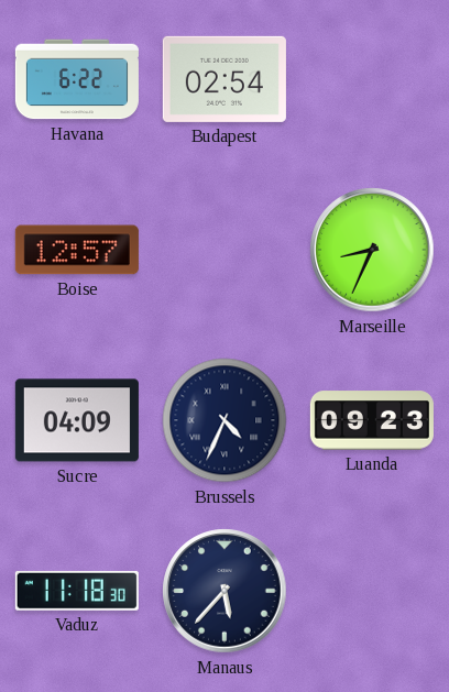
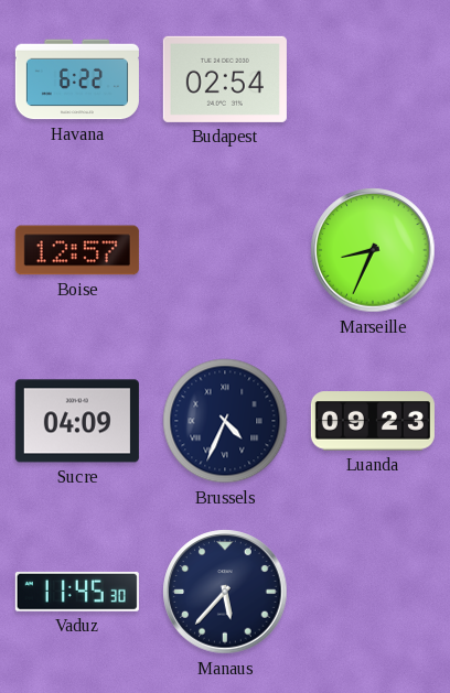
Vaduz: 11:18 -> 11:45 (77, 592)
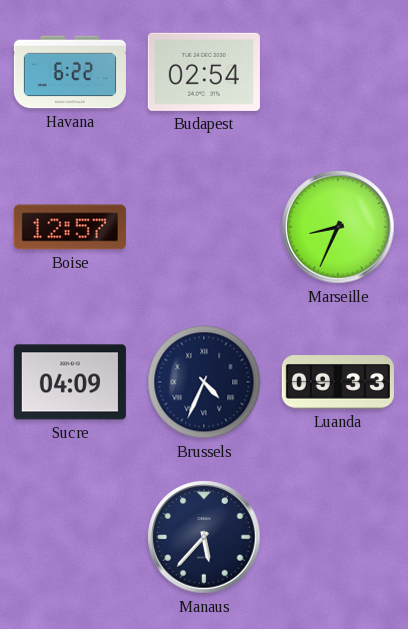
Luanda: 09:23 -> 09:33 (338, 382)
Vaduz: 11:45 -> none (77, 592)
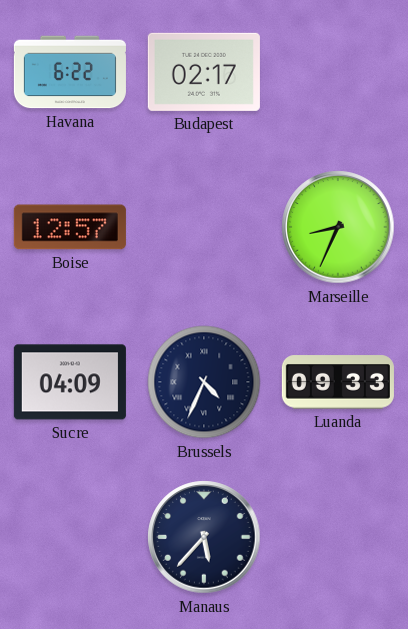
Budapest: 02:54 -> 02:17 (204, 72)
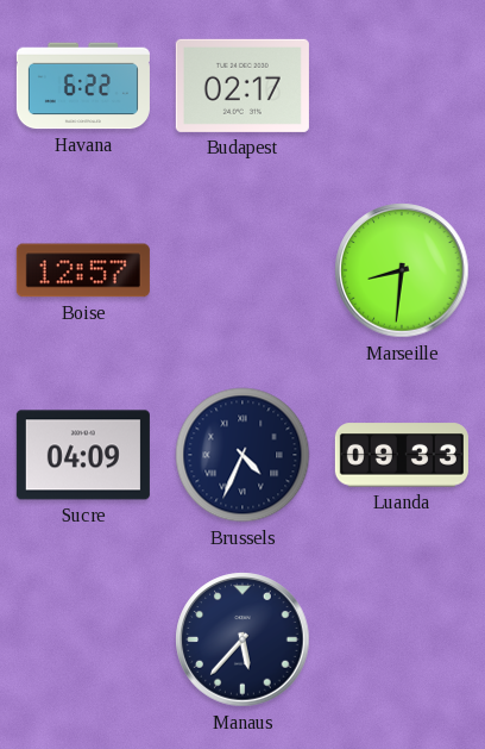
Marseille: 8:34 -> 8:31 (402, 270)
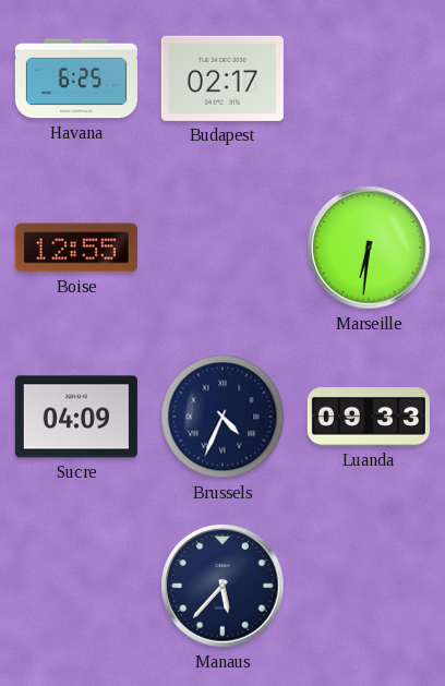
Havana: 6:22 -> 6:25 (76, 79)
Boise: 12:57 -> 12:55 (76, 248)
Marseille: 8:31 -> 6:31 (369, 248)
